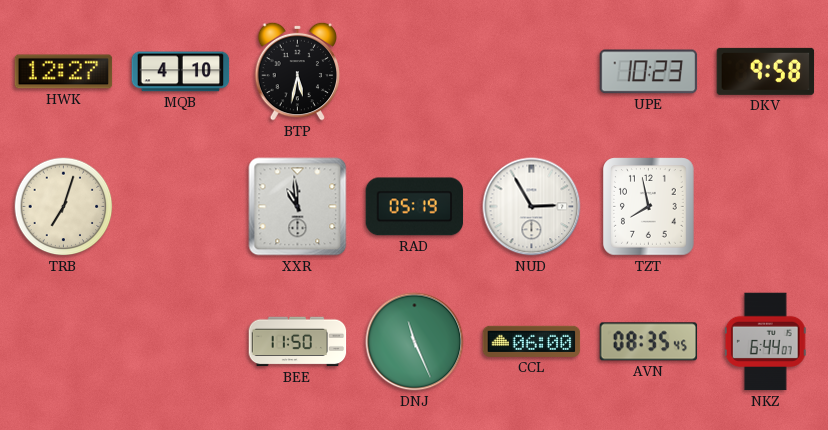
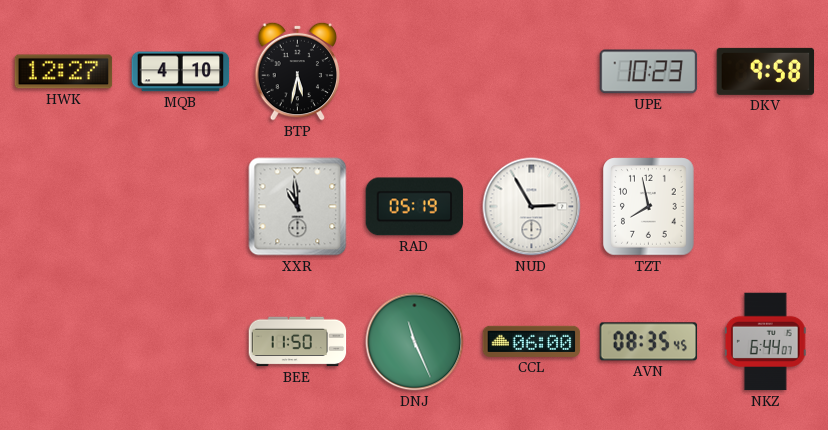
TRB: 7:03 -> none (64, 207)
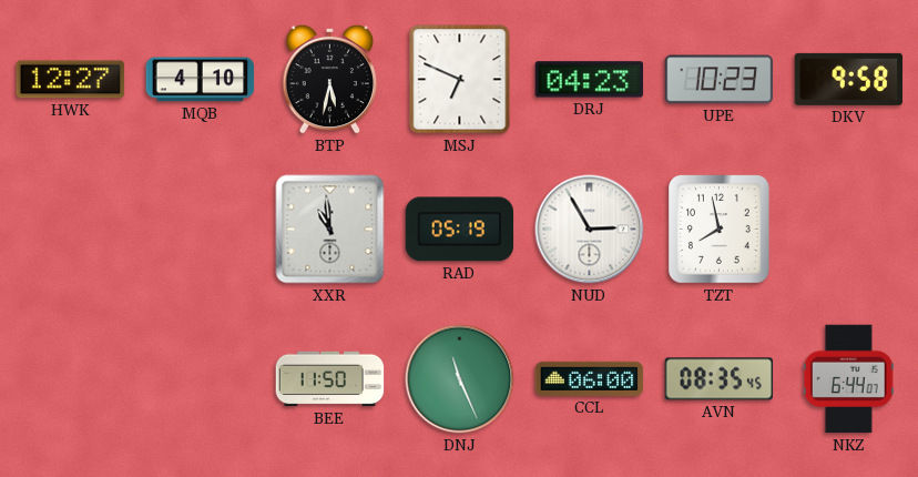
MSJ: none -> 6:49 (460, 80)
DRJ: none -> 04:23 (590, 80)
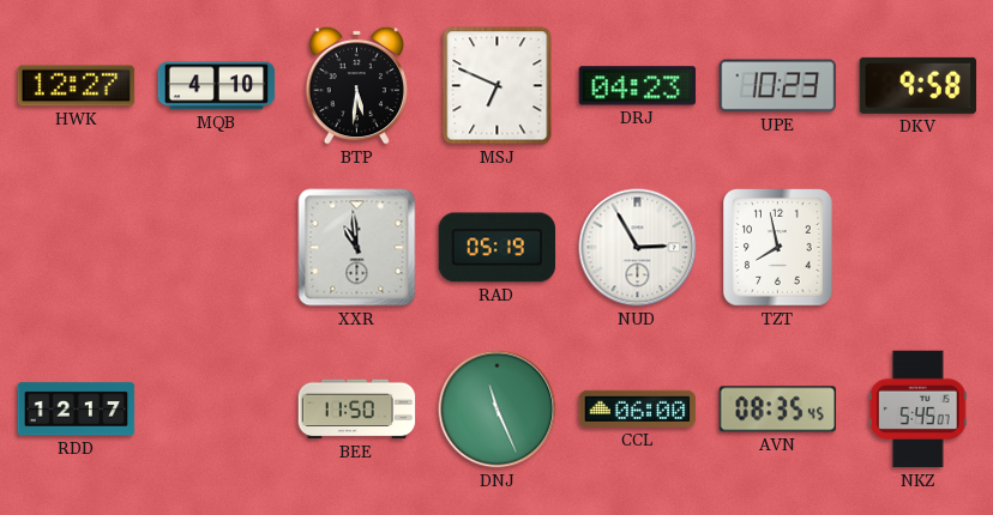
BTP: 5:32 -> 5:31 (357, 85)
RDD: none -> 12:17 (77, 410)
NKZ: 6:44 -> 5:45 (917, 410)
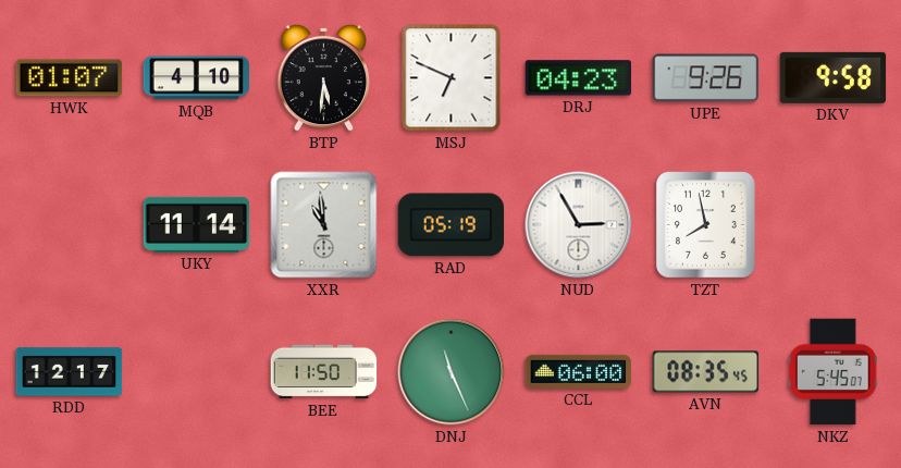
HWK: 12:27 -> 01:07 (70, 78)
UPE: 10:23 -> 9:26 (706, 78)
UKY: none -> 11:14 (197, 224)
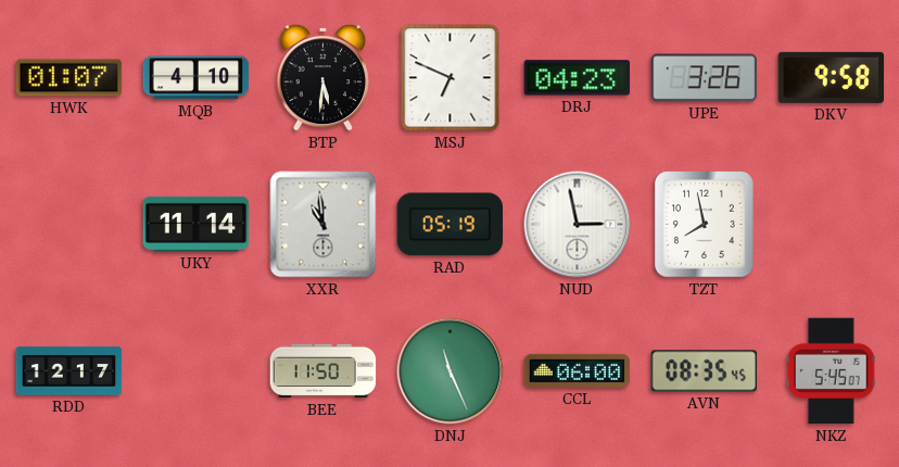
UPE: 9:26 -> 3:26 (705, 78)
NUD: 2:55 -> 2:58 (578, 225)
